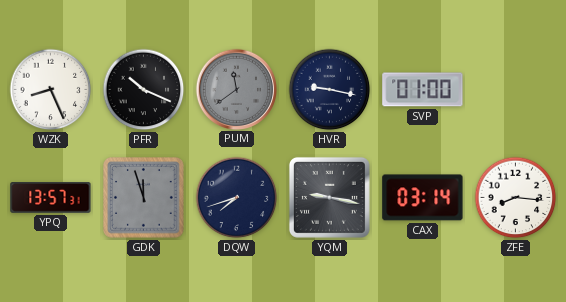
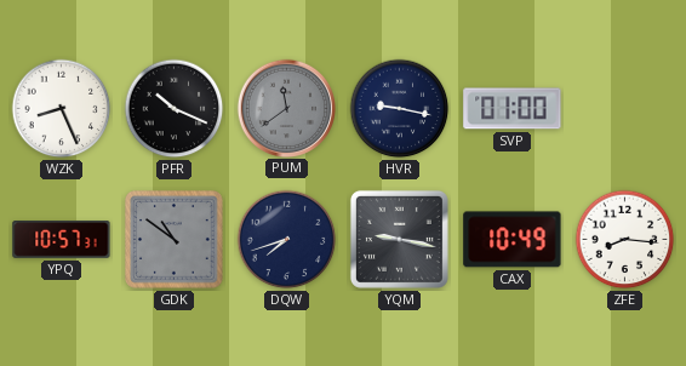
YPQ: 13:57 -> 10:57 (62, 240)
GDK: 11:57 -> 10:51 (175, 240)
CAX: 03:14 -> 10:49 (513, 240)
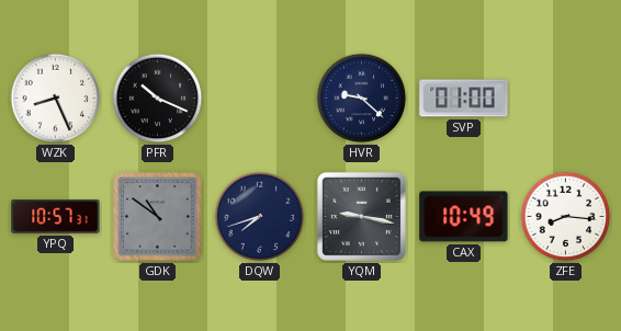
PUM: 11:39 -> none (286, 108)
HVR: 9:17 -> 9:22 (362, 99)
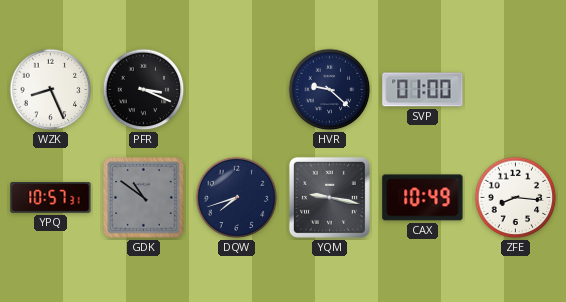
PFR: 10:19 -> 3:19 (144, 90)
